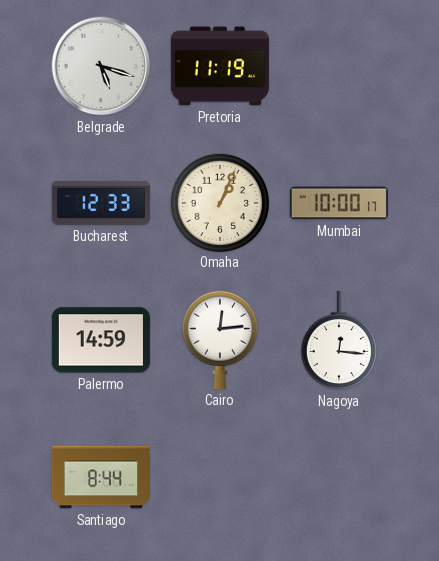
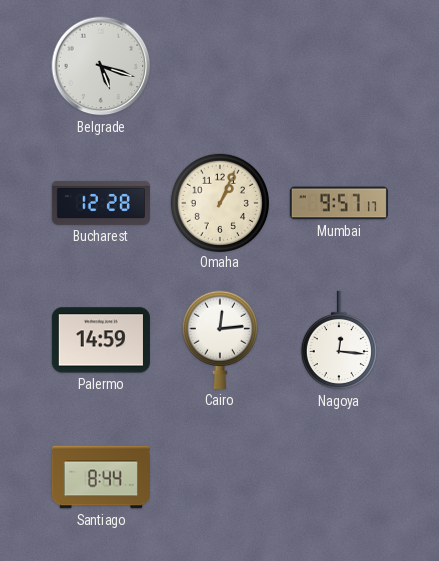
Pretoria: 11:19 -> none (220, 66)
Bucharest: 12:33 -> 12:28 (101, 203)
Mumbai: 10:00 -> 9:57 (339, 203)
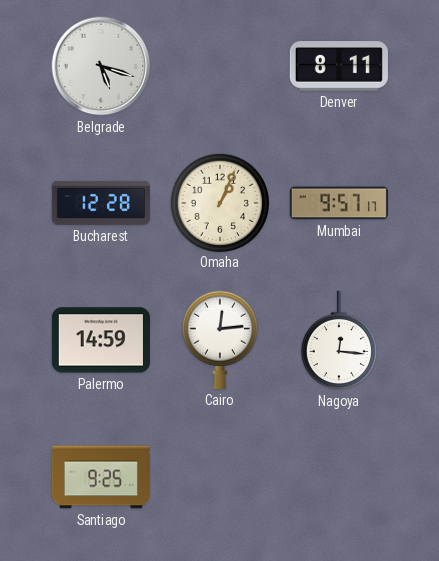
Denver: none -> 8:11 (339, 66)
Santiago: 8:44 -> 9:25 (101, 477)
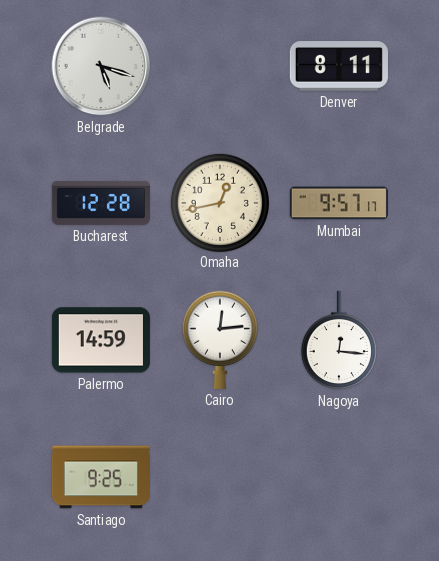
Omaha: 1:04 -> 12:43 (219, 202)
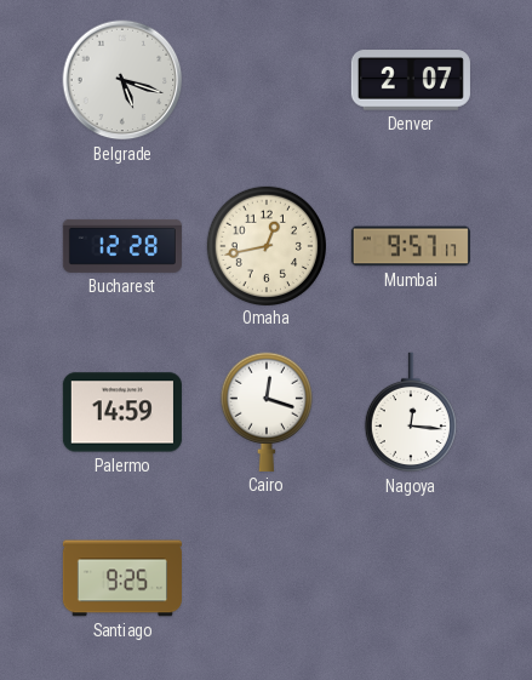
Denver: 8:11 -> 2:07 (411, 80)
Cairo: 12:14 -> 12:18 (267, 412)
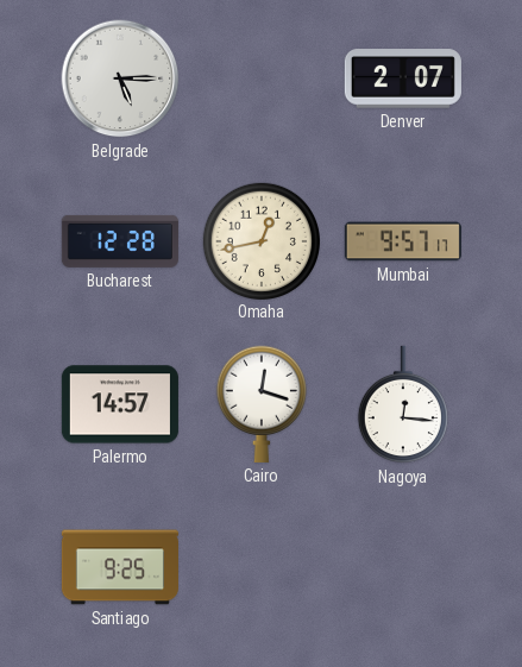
Belgrade: 5:18 -> 5:15 (120, 78)
Palermo: 14:59 -> 14:57 (120, 404)
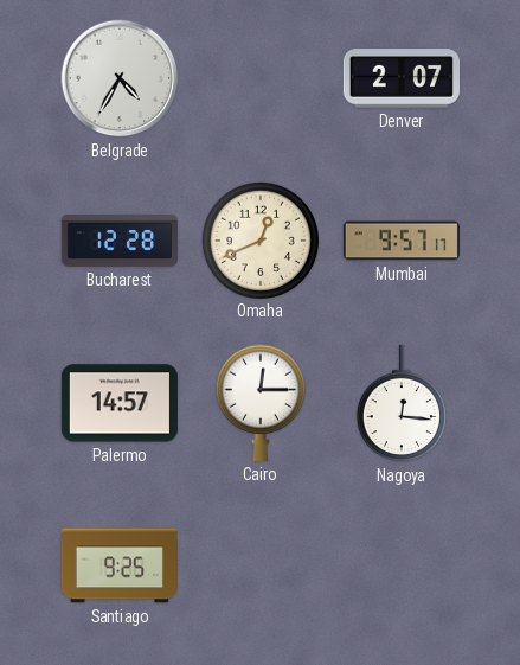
Belgrade: 5:15 -> 4:35 (120, 78)
Omaha: 12:43 -> 12:41 (259, 239)
Cairo: 12:18 -> 12:15 (261, 403)
